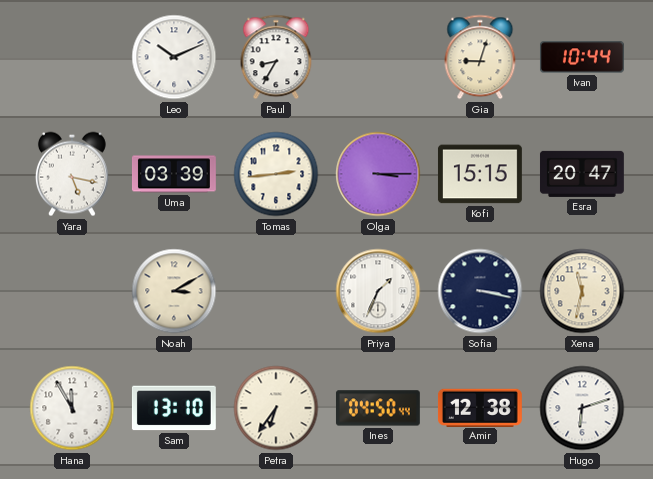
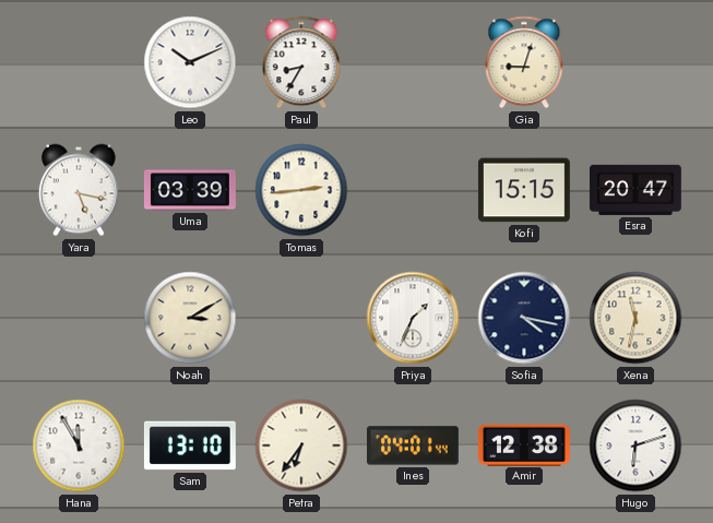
Ivan: 10:44 -> none (582, 57)
Olga: 3:15 -> none (378, 174)
Sofia: 3:17 -> 4:17 (524, 318)
Ines: 04:50 -> 04:01 (413, 445)
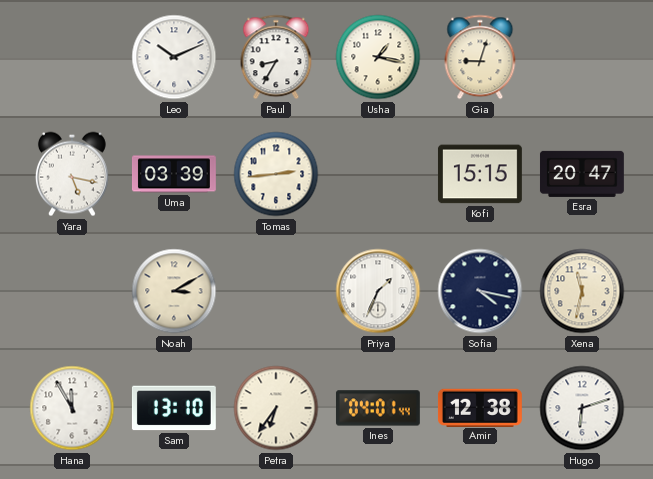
Usha: none -> 1:17 (378, 57)
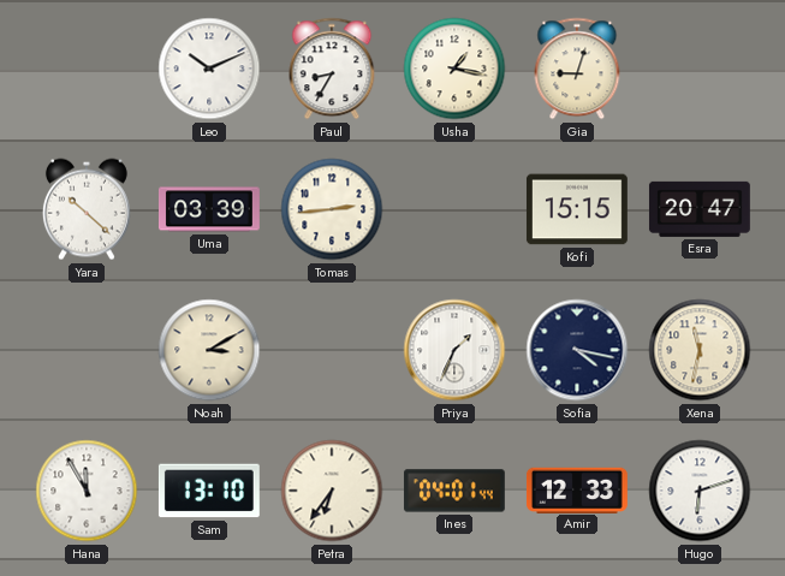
Yara: 5:17 -> 10:22 (87, 209)
Amir: 12:38 -> 12:33 (577, 489)
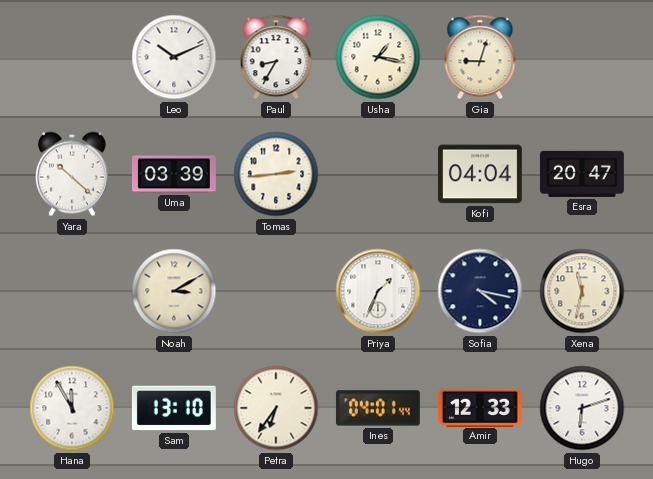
Kofi: 15:15 -> 04:04 (480, 174)
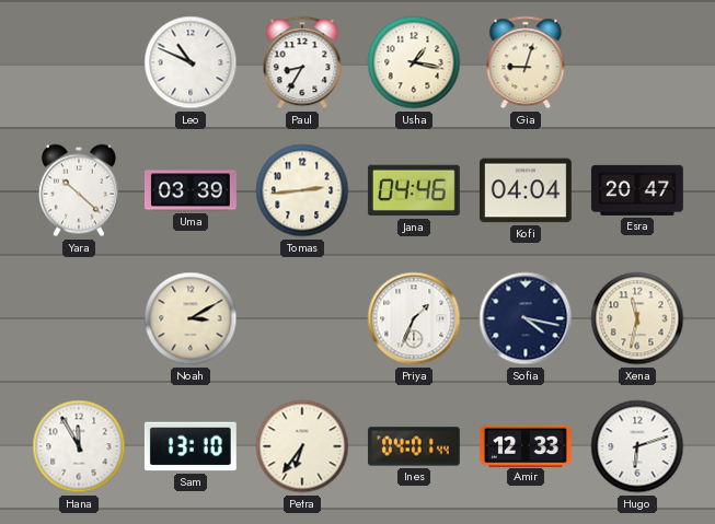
Leo: 10:11 -> 10:49 (191, 62)
Jana: none -> 04:46 (414, 190)
